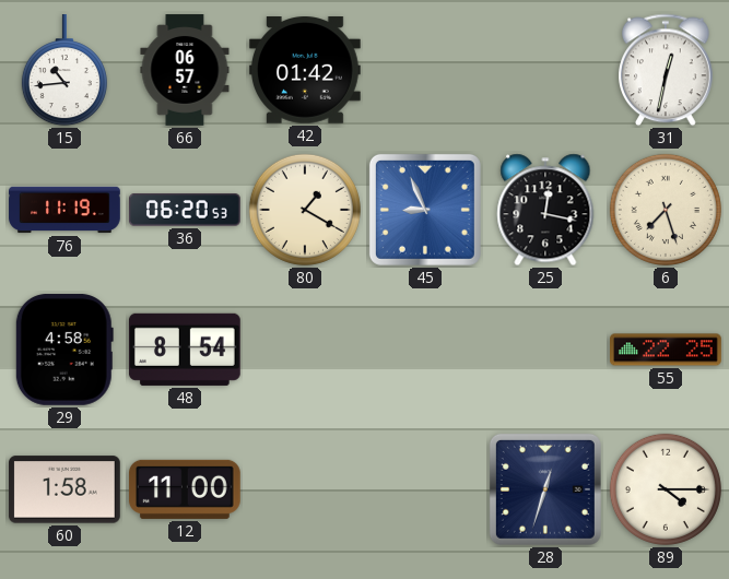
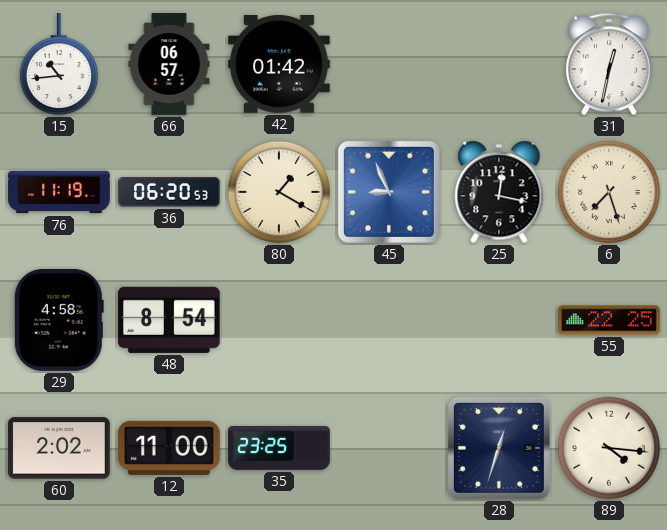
60: 1:58 -> 2:02 (60, 448)
35: none -> 23:25 (279, 448)
89: 4:15 -> 4:16 (609, 448)
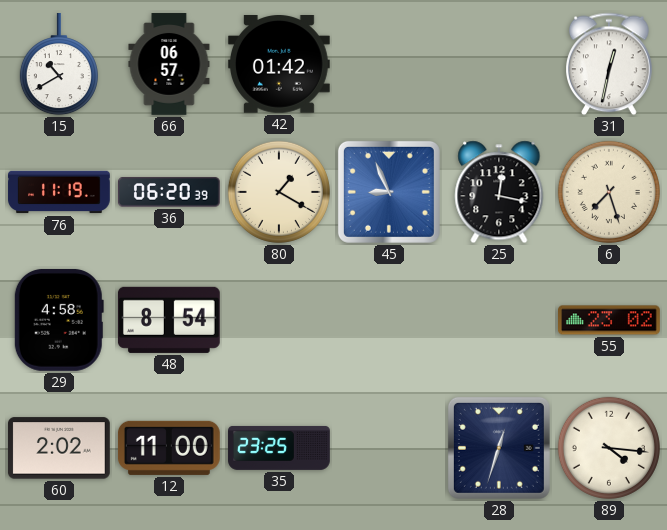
15: 10:44 -> 10:40 (59, 65)
36: 06:20:53 -> 06:20:39 (170, 192)
55: 22:25 -> 23:02 (610, 320)
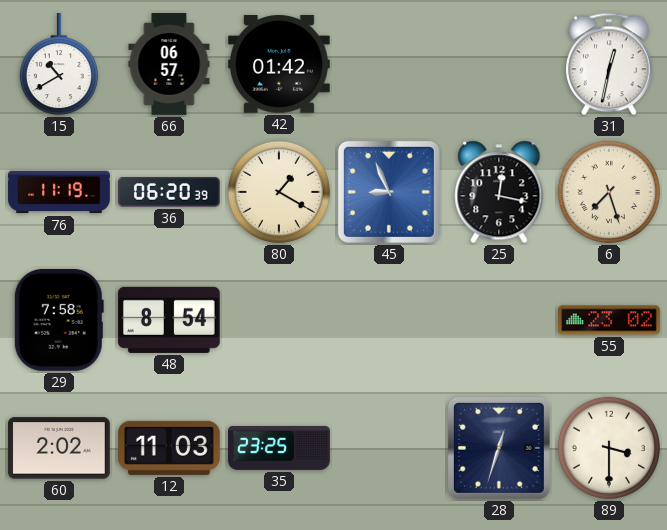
29: 4:58 -> 7:58 (59, 320)
12: 11:00 -> 11:03 (169, 448)
89: 4:16 -> 3:30 (609, 448)
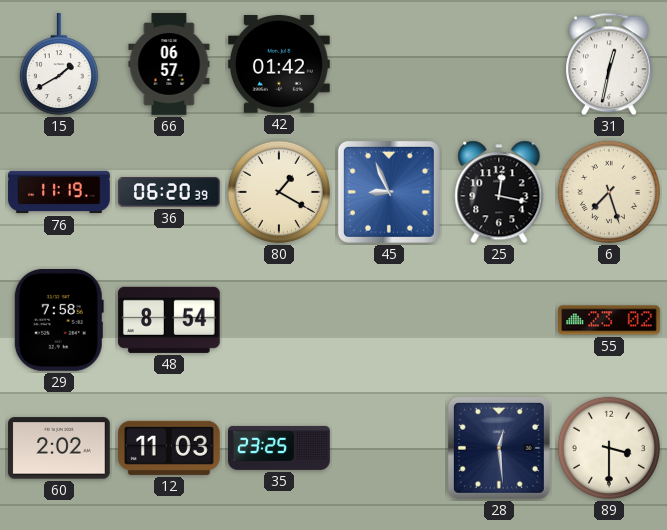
15: 10:40 -> 1:40 (59, 65)
28: 12:33 -> 12:29 (499, 448)
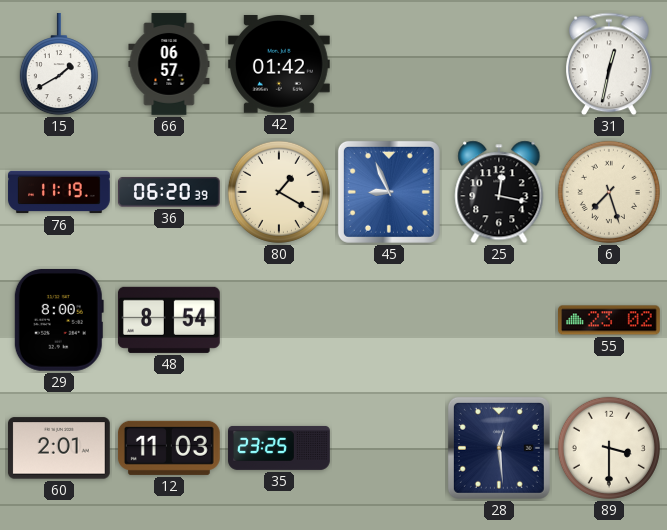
29: 7:58 -> 8:00 (59, 320)
60: 2:02 -> 2:01 (60, 448)
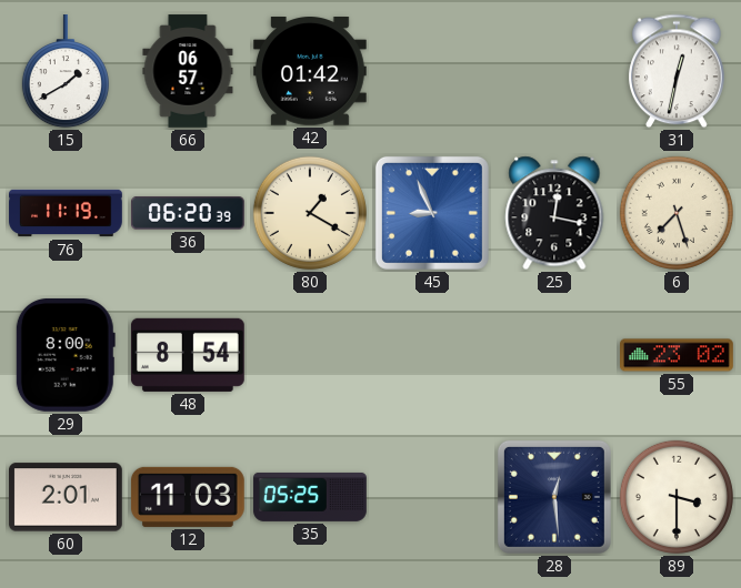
35: 23:25 -> 05:25 (310, 497)
